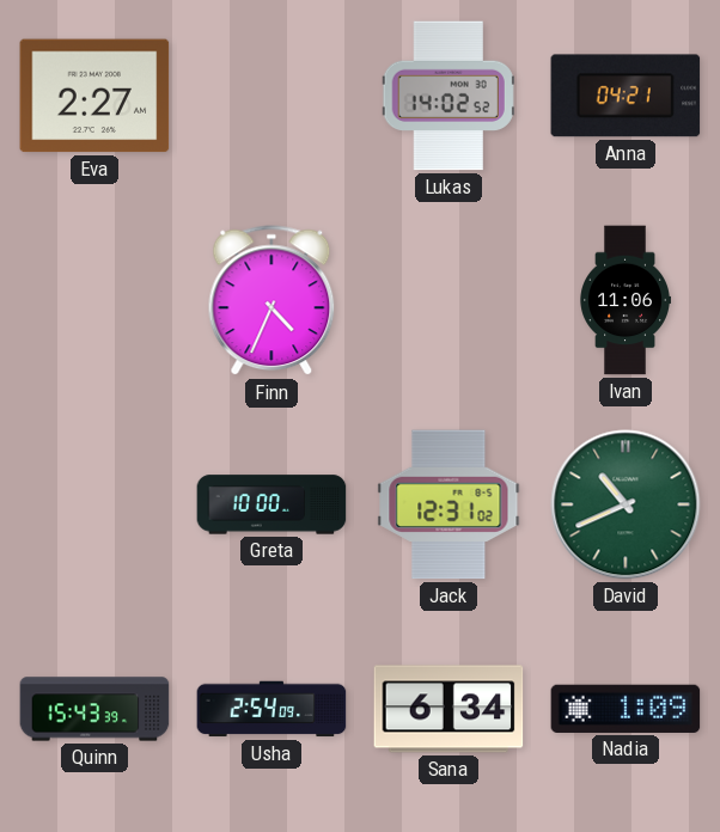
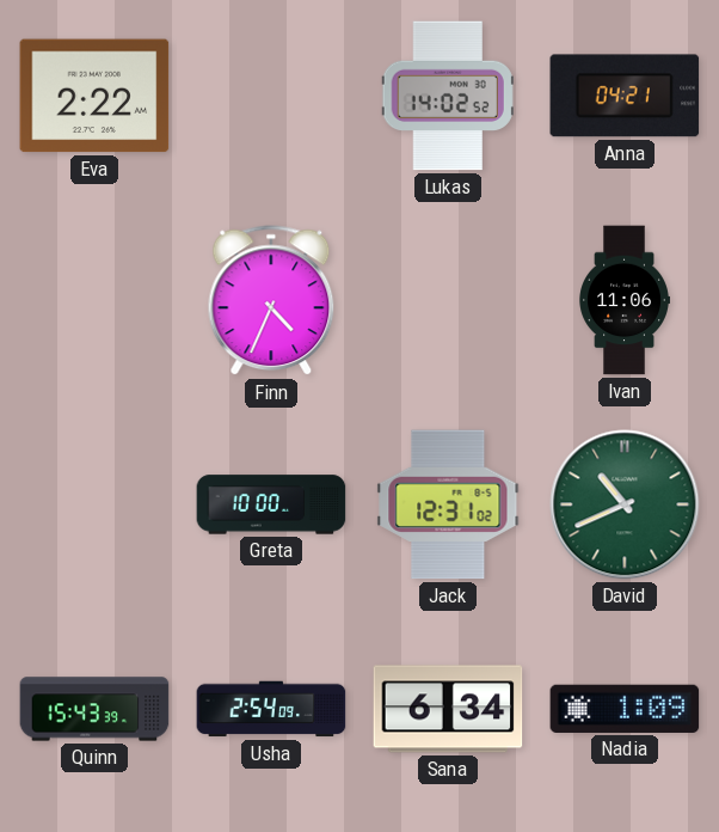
Eva: 2:27 -> 2:22 (94, 96)
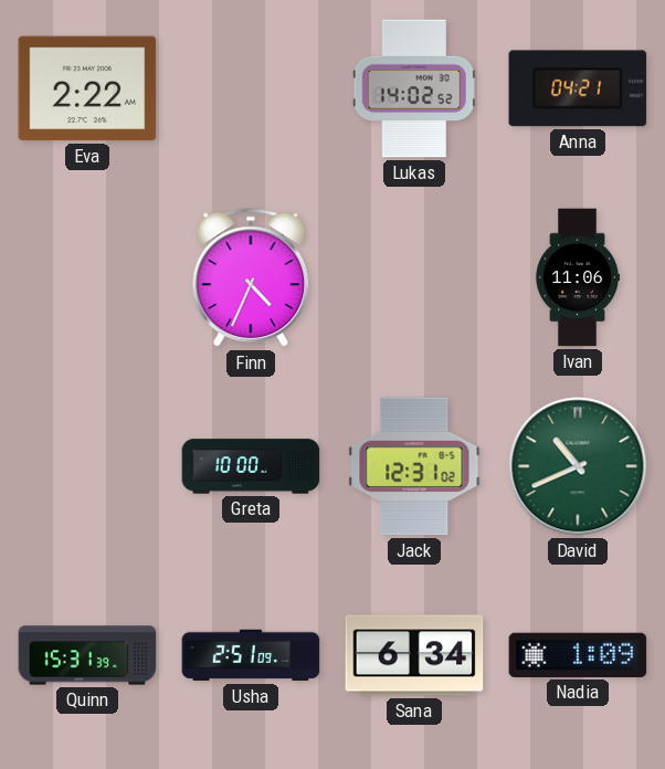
Quinn: 15:43 -> 15:31 (87, 655)
Usha: 2:54 -> 2:51 (251, 655)
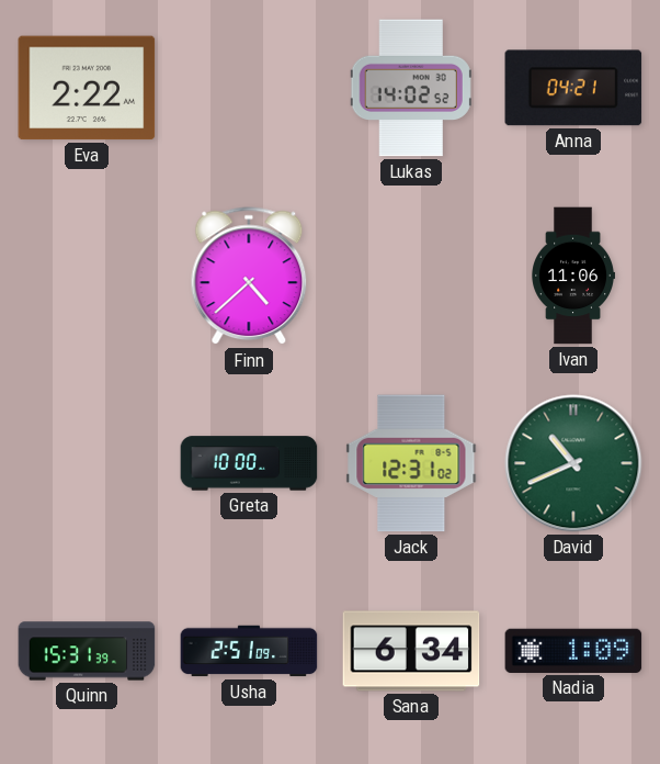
Finn: 4:34 -> 4:38 (249, 277)
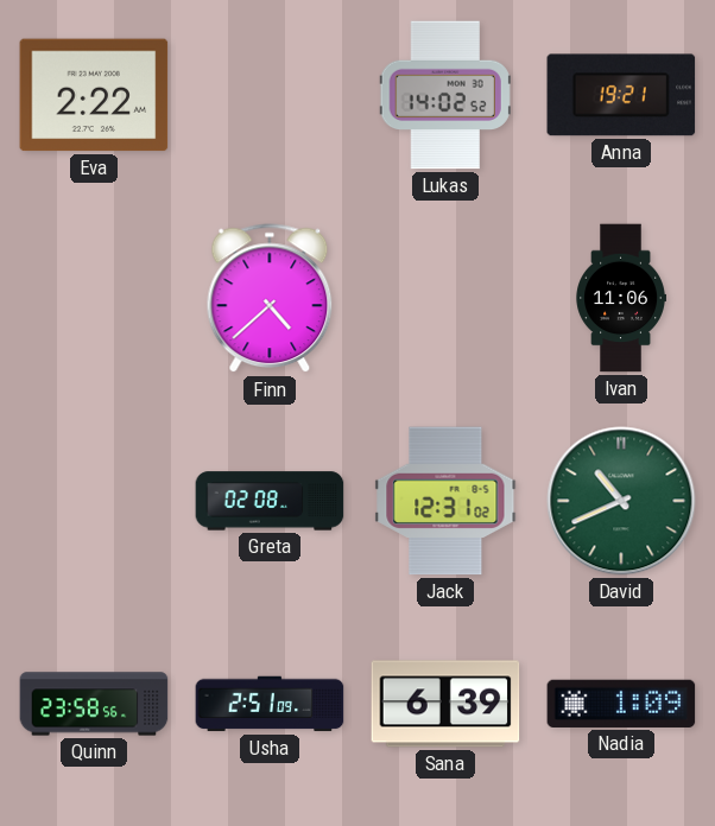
Anna: 04:21 -> 19:21 (621, 95)
Greta: 10:00 -> 02:08 (270, 501)
Quinn: 15:31 -> 23:58 (94, 704)
Sana: 6:34 -> 6:39 (445, 704)
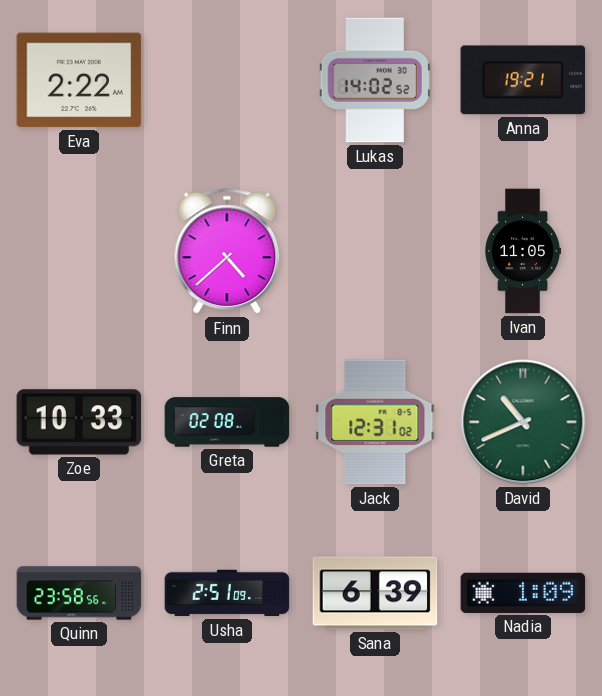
Ivan: 11:06 -> 11:05 (522, 251)
Zoe: none -> 10:33 (79, 422)
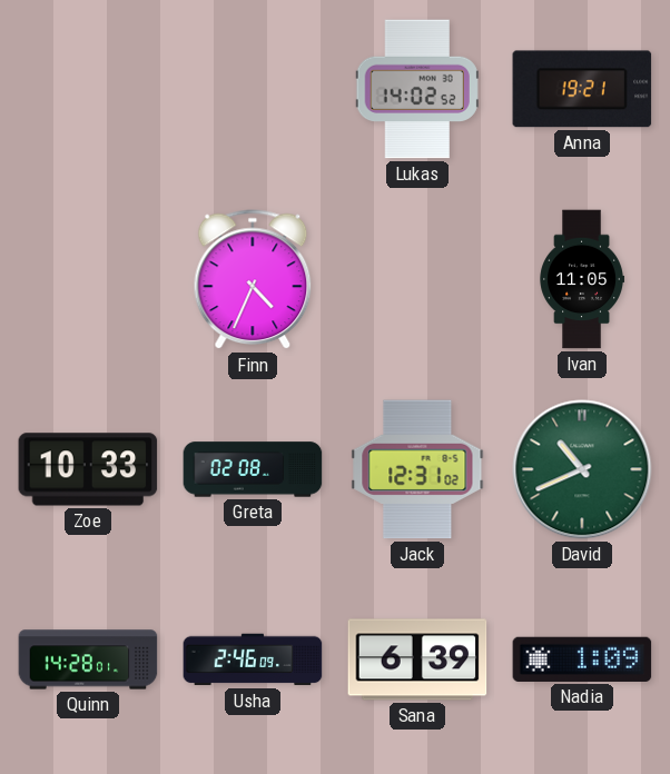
Eva: 2:22 -> none (79, 80)
Finn: 4:38 -> 4:34 (253, 280)
Quinn: 23:58 -> 14:28 (88, 659)
Usha: 2:51 -> 2:46 (253, 659)
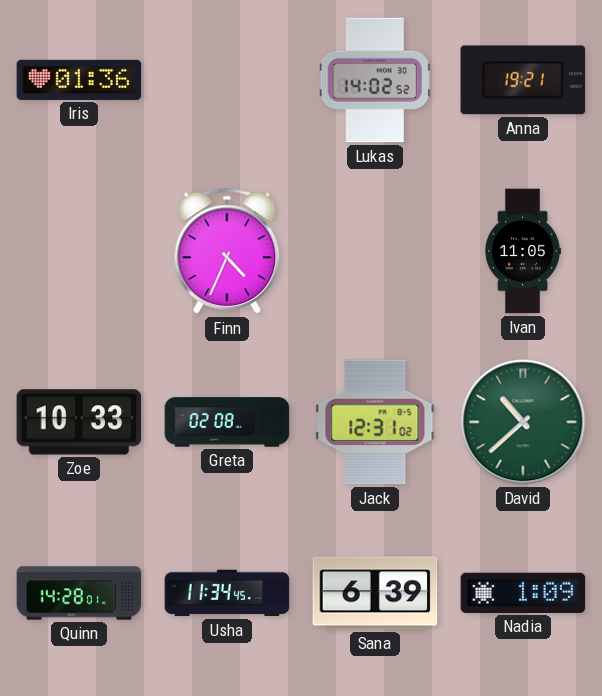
Iris: none -> 01:36 (79, 80)
David: 10:41 -> 10:38 (523, 422)
Usha: 2:46 -> 11:34 (227, 593)
